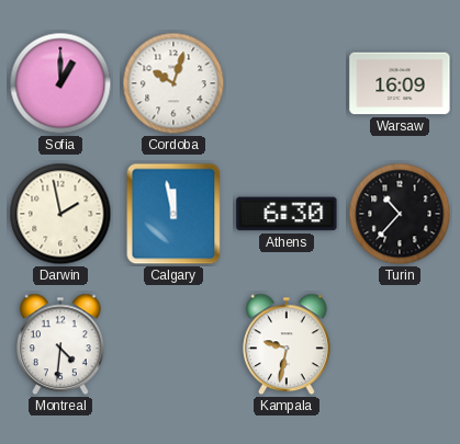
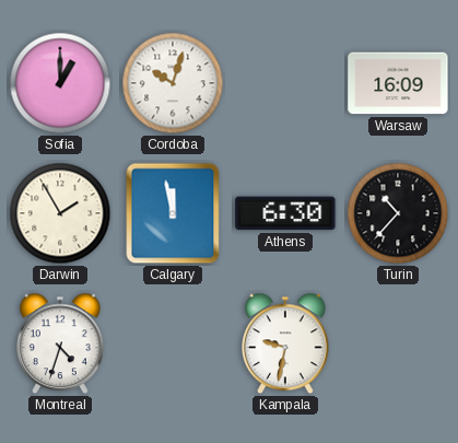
Darwin: 1:58 -> 1:55 (60, 213)
Montreal: 4:31 -> 4:33 (61, 343)
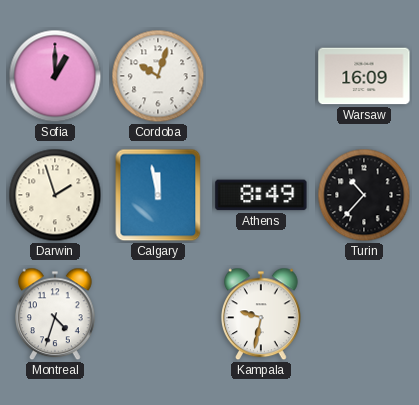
Darwin: 1:55 -> 1:57 (55, 195)
Athens: 6:30 -> 8:49 (261, 195)
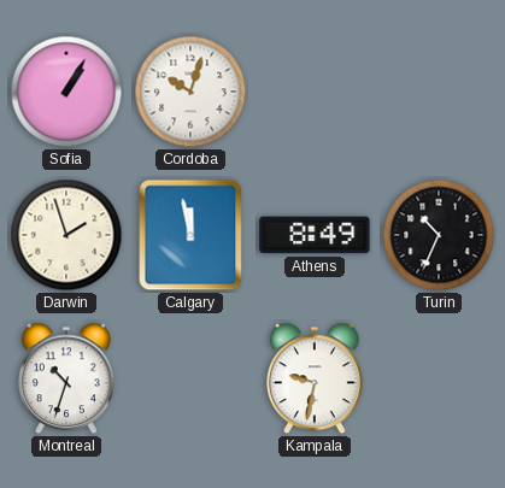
Sofia: 1:00 -> 1:05 (66, 92)
Warsaw: 16:09 -> none (364, 76)
Turin: 10:37 -> 10:34 (439, 235)
Montreal: 4:33 -> 10:33 (67, 378)
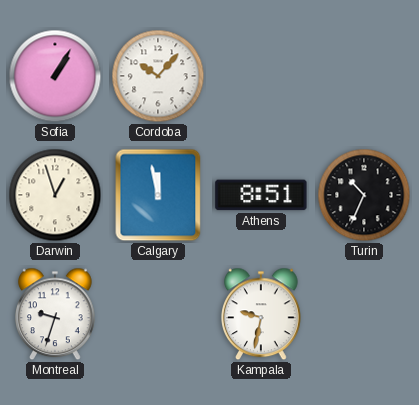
Cordoba: 10:03 -> 10:07 (158, 76)
Darwin: 1:57 -> 12:57 (55, 195)
Athens: 8:49 -> 8:51 (261, 195)
Montreal: 10:33 -> 9:33 (56, 314)
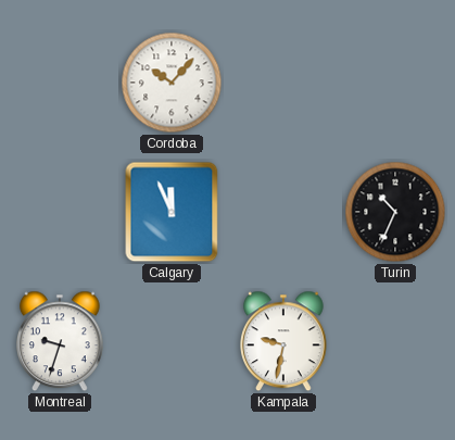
Sofia: 1:05 -> none (55, 76)
Darwin: 12:57 -> none (55, 195)
Calgary: 11:58 -> 11:56 (172, 212)
Athens: 8:51 -> none (261, 195)
